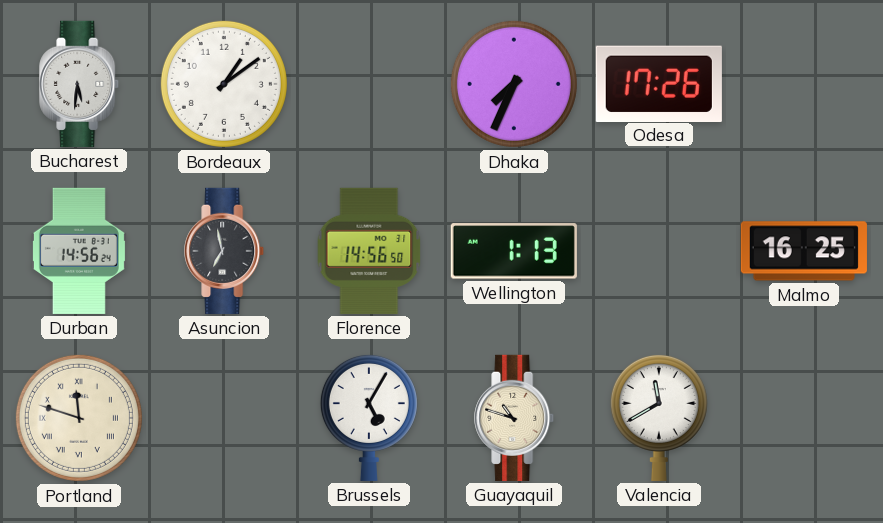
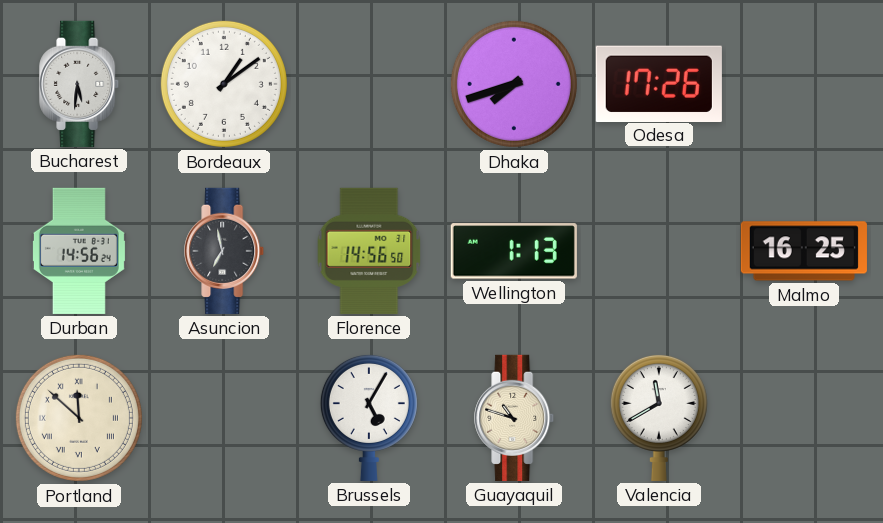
Dhaka: 7:34 -> 7:42 (514, 84)
Portland: 11:48 -> 11:52 (79, 418)
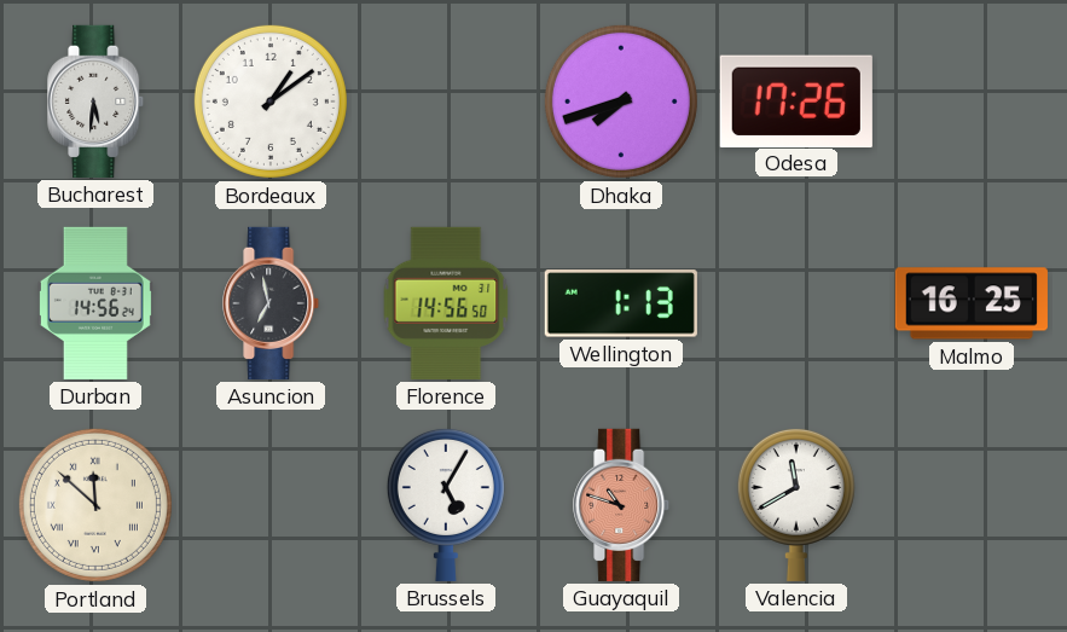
Guayaquil dial: cream -> salmon (622, 505)
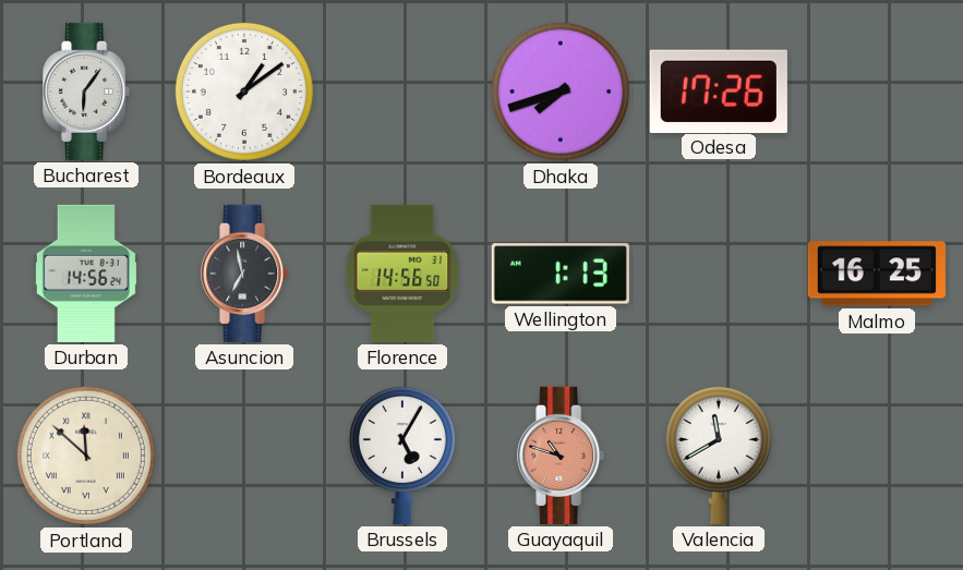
Bucharest: 5:31 -> 6:06 (87, 92)
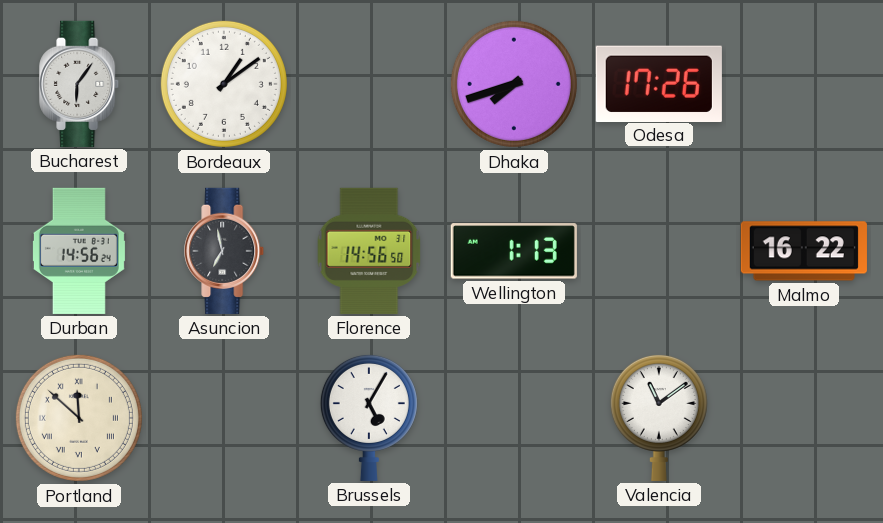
Malmo: 16:25 -> 16:22 (804, 251)
Guayaquil: 10:48 -> none (562, 456)
Valencia: 11:40 -> 11:09 (659, 417)
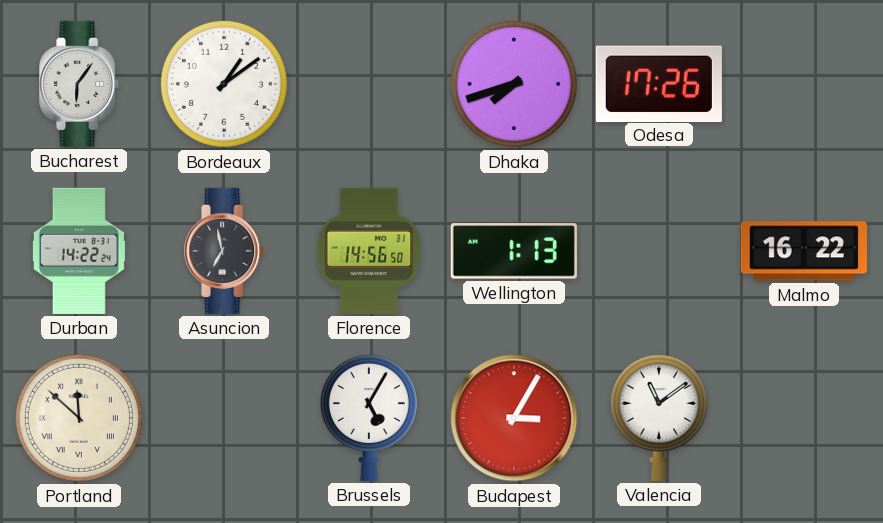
Durban: 14:56 -> 14:22 (79, 251)
Budapest: none -> 3:05 (514, 418)
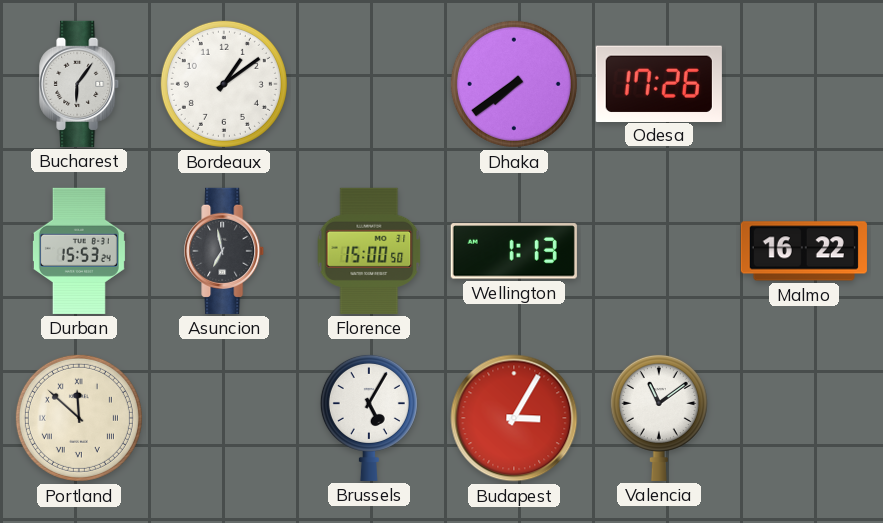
Dhaka: 7:42 -> 7:39 (514, 84)
Durban: 14:22 -> 15:53 (79, 251)
Florence: 14:56 -> 15:00 (369, 251)
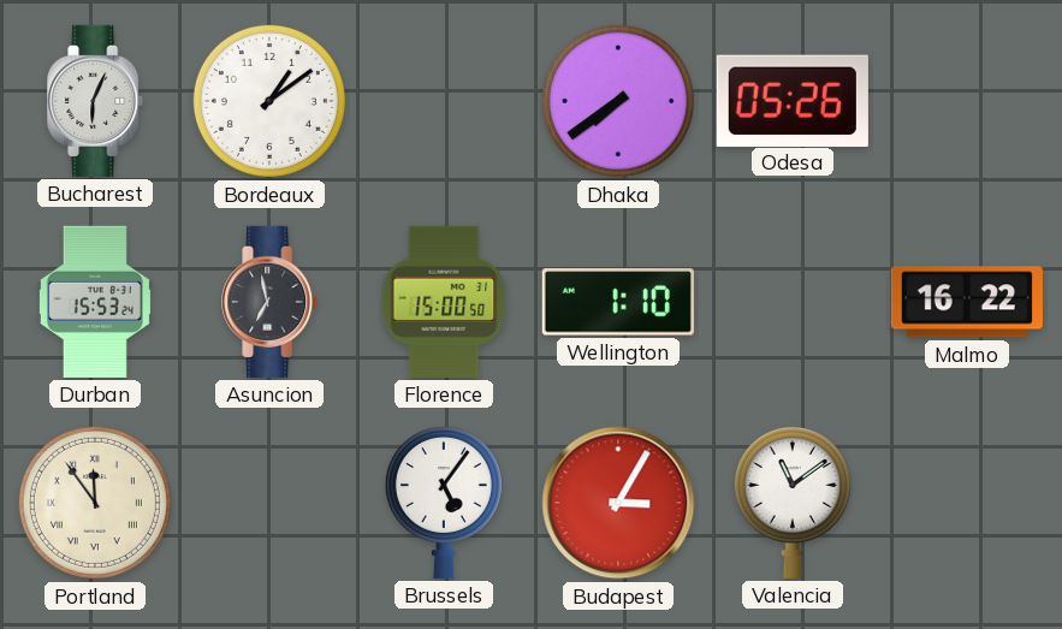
Bucharest: 6:06 -> 6:04 (96, 101)
Odesa: 17:26 -> 05:26 (793, 100)
Wellington: 1:13 -> 1:10 (618, 302)
Portland: 11:52 -> 11:54 (95, 503)
Brussels: 5:05 -> 5:06 (444, 502)
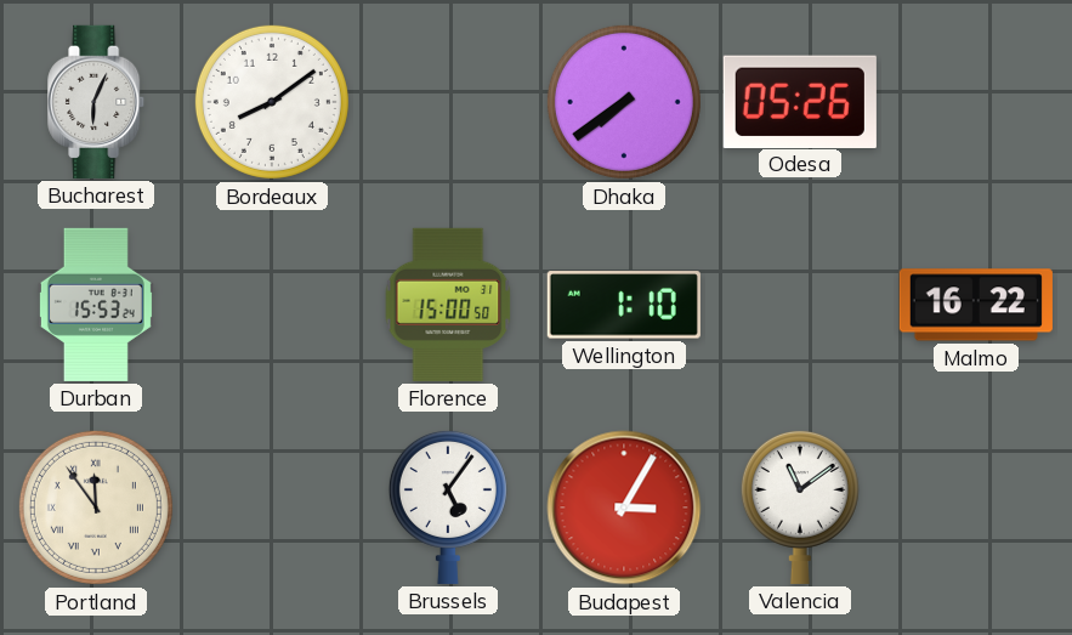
Bordeaux: 1:09 -> 8:09 (272, 102)
Asuncion: 6:58 -> none (271, 302)
